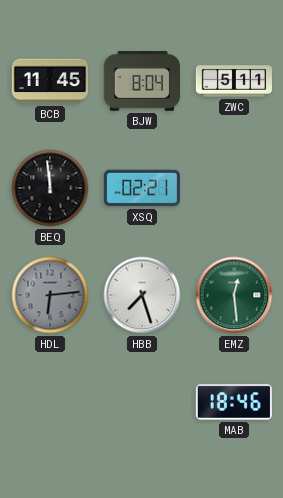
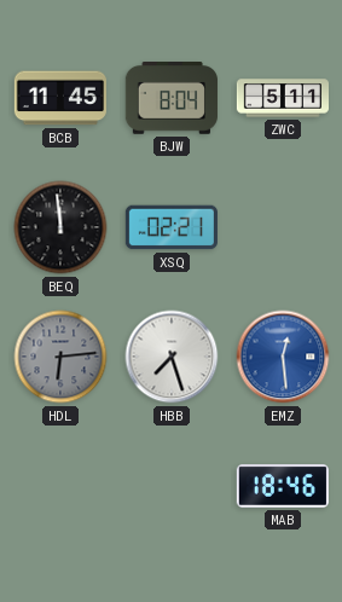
EMZ dial: green -> blue (283, 357)
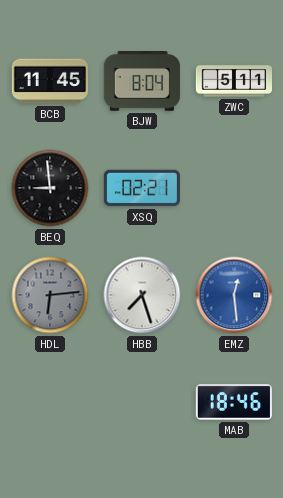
BEQ: 11:59 -> 8:59 (50, 188)
